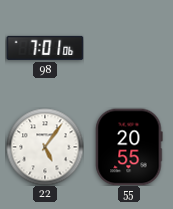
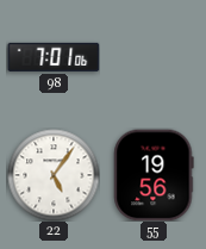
55: 20:55 -> 19:56 (154, 175)
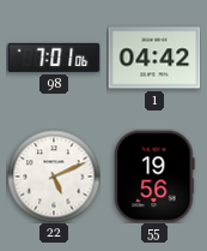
1: none -> 04:42 (154, 58)
22: 5:06 -> 5:11 (54, 177)
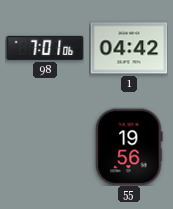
22: 5:11 -> none (54, 177)
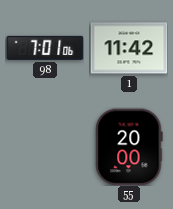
1: 04:42 -> 11:42 (129, 48)
55: 19:56 -> 20:00 (129, 147)
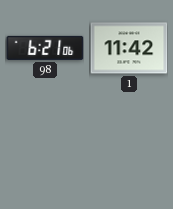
98: 7:01 -> 6:21 (45, 48)
55: 20:00 -> none (129, 147)
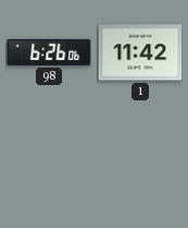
98: 6:21 -> 6:26 (49, 52)
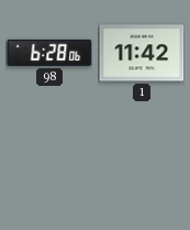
98: 6:26 -> 6:28 (49, 53)
